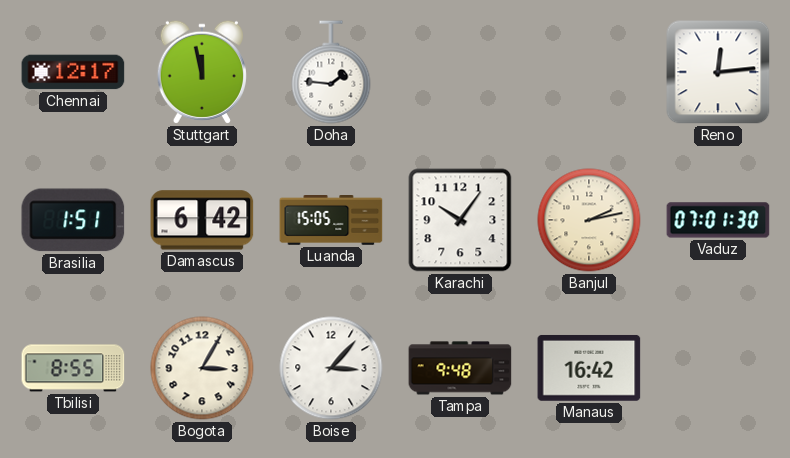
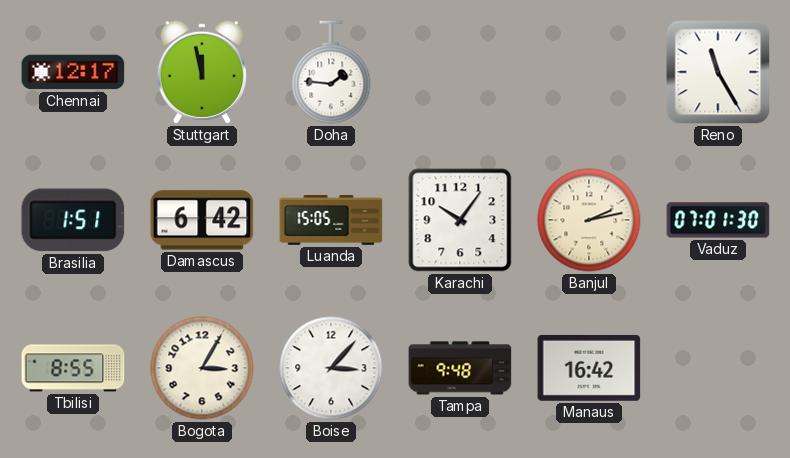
Reno: 12:14 -> 11:25 (718, 72)
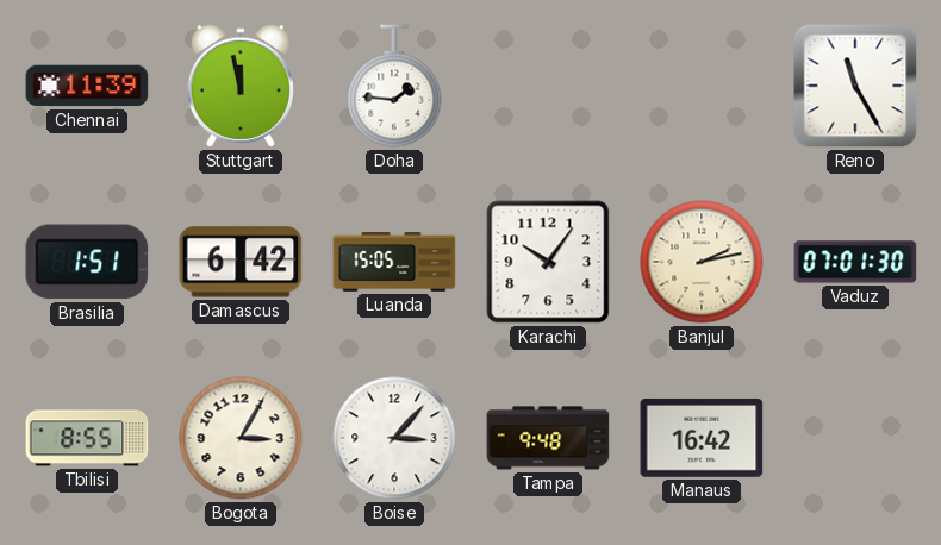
Chennai: 12:17 -> 11:39 (87, 86)
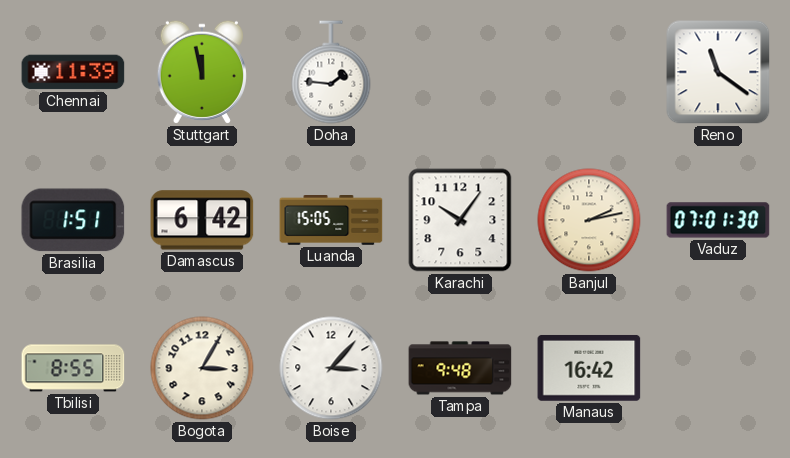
Reno: 11:25 -> 11:21 (718, 72)
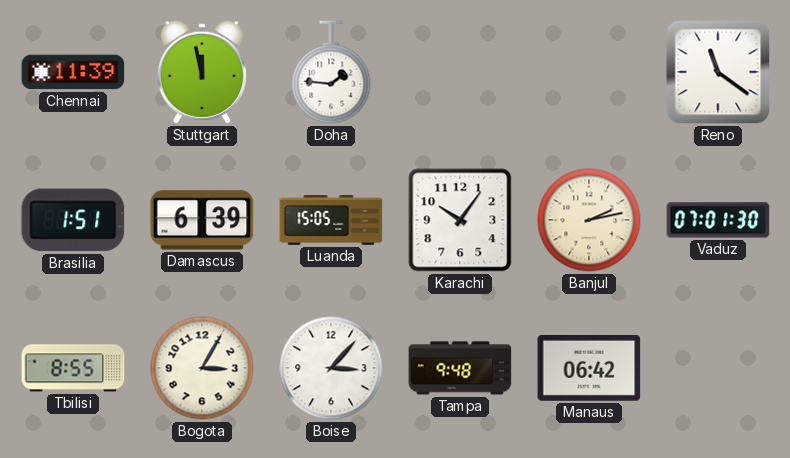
Damascus: 6:42 -> 6:39 (202, 220)
Manaus: 16:42 -> 06:42 (589, 368)
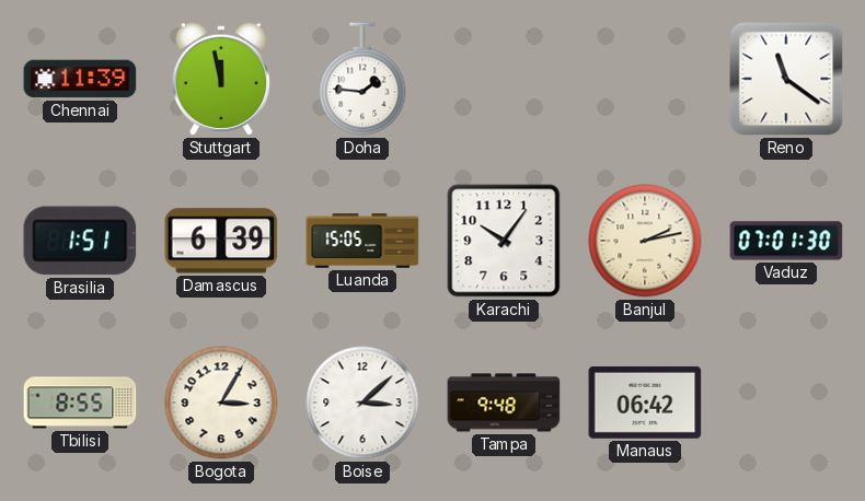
Boise: 3:07 -> 3:08 (362, 403)
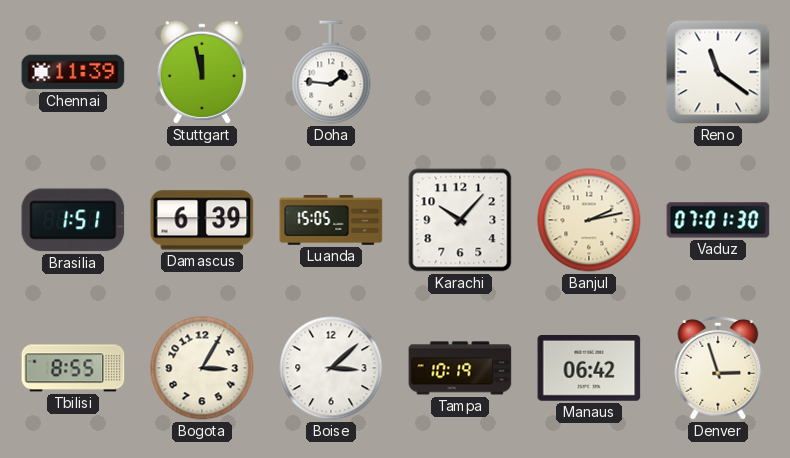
Karachi: 10:06 -> 10:07 (460, 220)
Tampa: 9:48 -> 10:19 (460, 368)
Denver: none -> 2:57 (718, 368)
